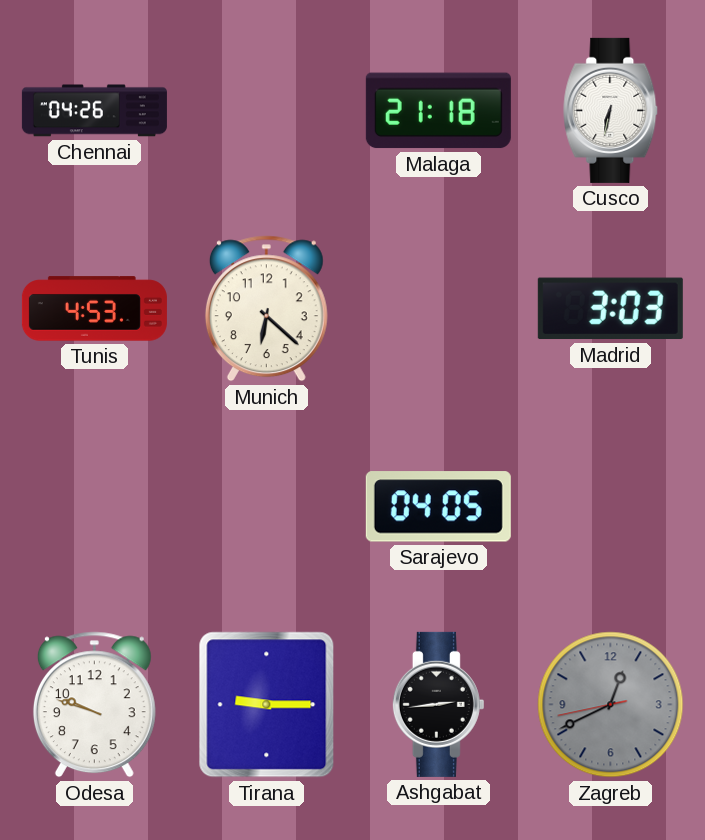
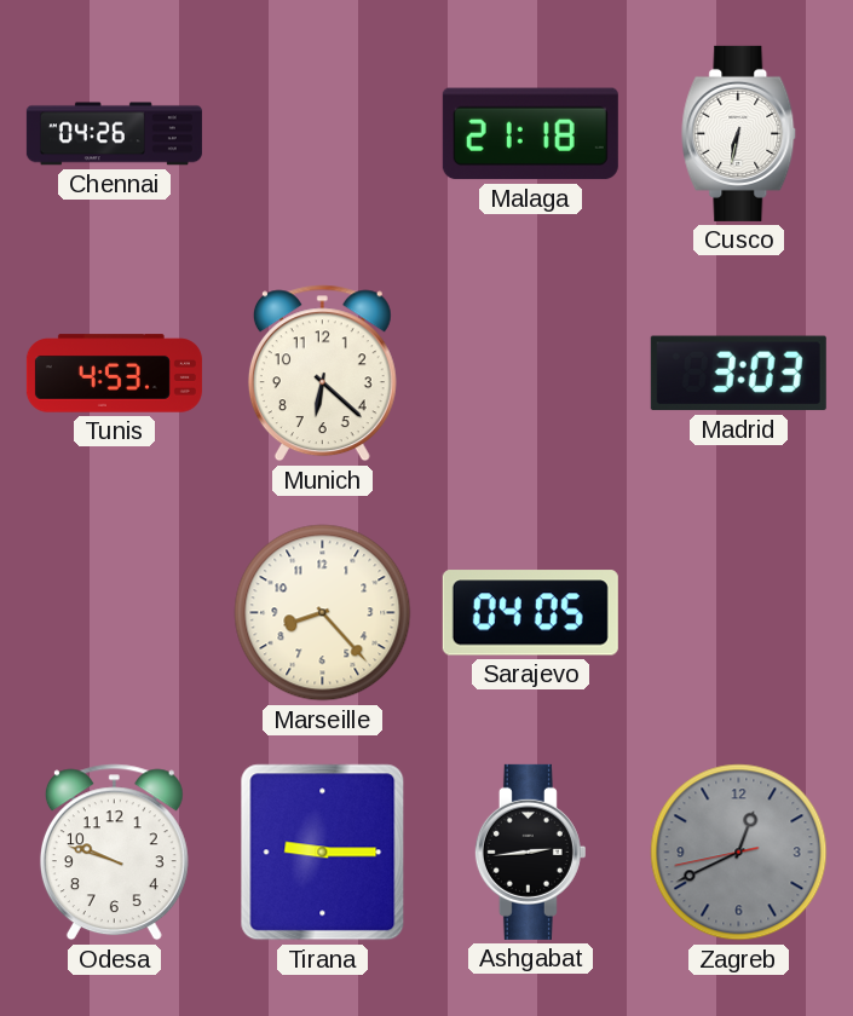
Marseille: none -> 8:23 (323, 613)
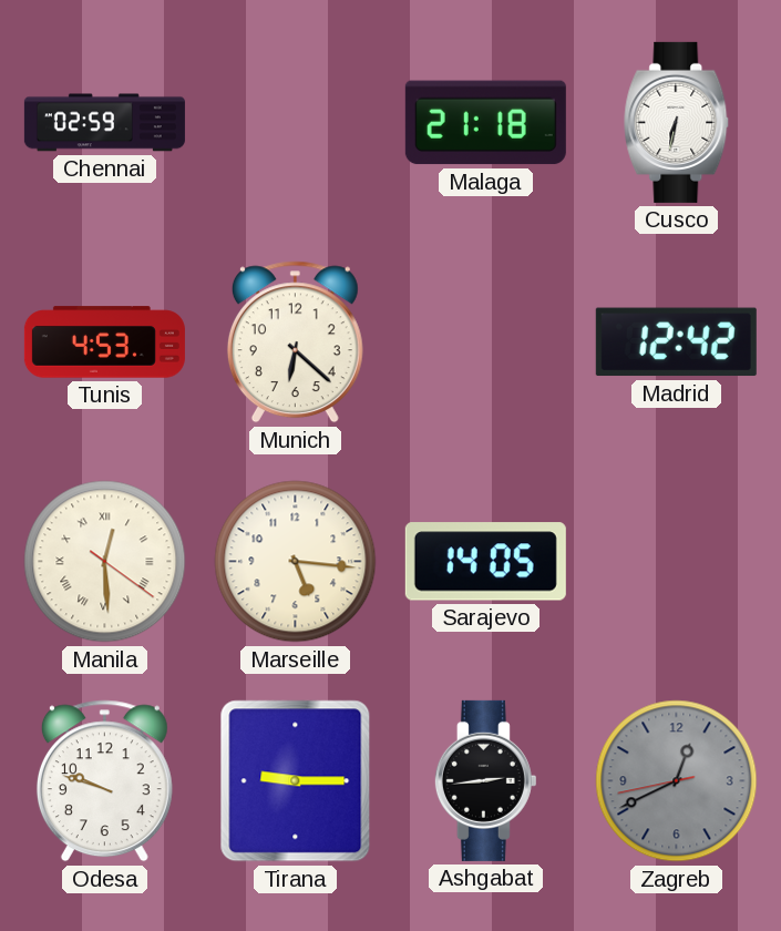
Chennai: 04:26 -> 02:59 (104, 123)
Madrid: 3:03 -> 12:42 (676, 342)
Manila: none -> 12:29 (105, 562)
Marseille: 8:23 -> 5:16 (296, 562)
Sarajevo: 04:05 -> 14:05 (485, 562)
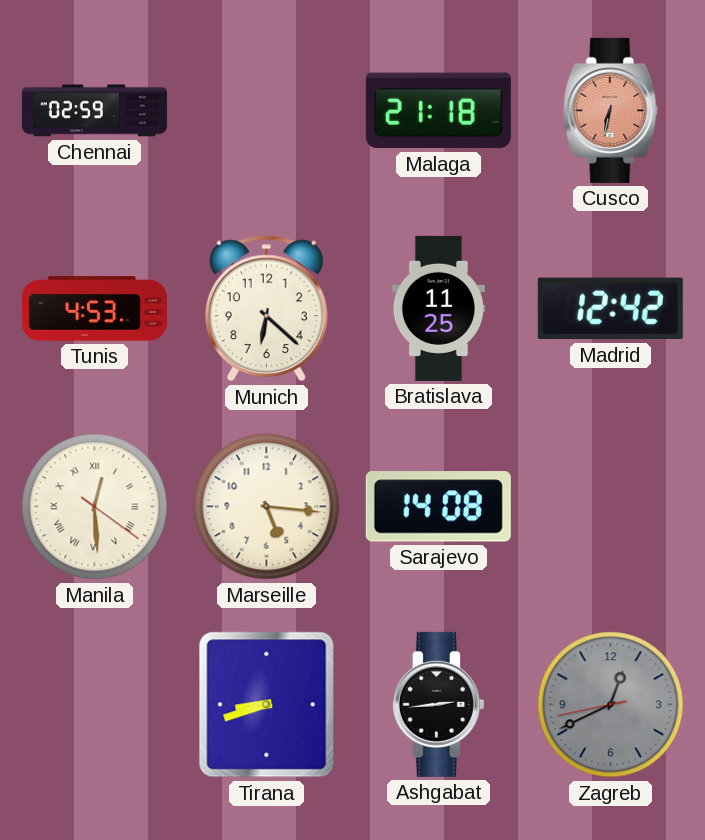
Cusco dial: white -> salmon (611, 110)
Bratislava: none -> 11:25 (438, 308)
Sarajevo: 14:05 -> 14:08 (438, 507)
Odesa: 9:48 -> none (104, 781)
Tirana: 9:15 -> 8:42 (267, 705)
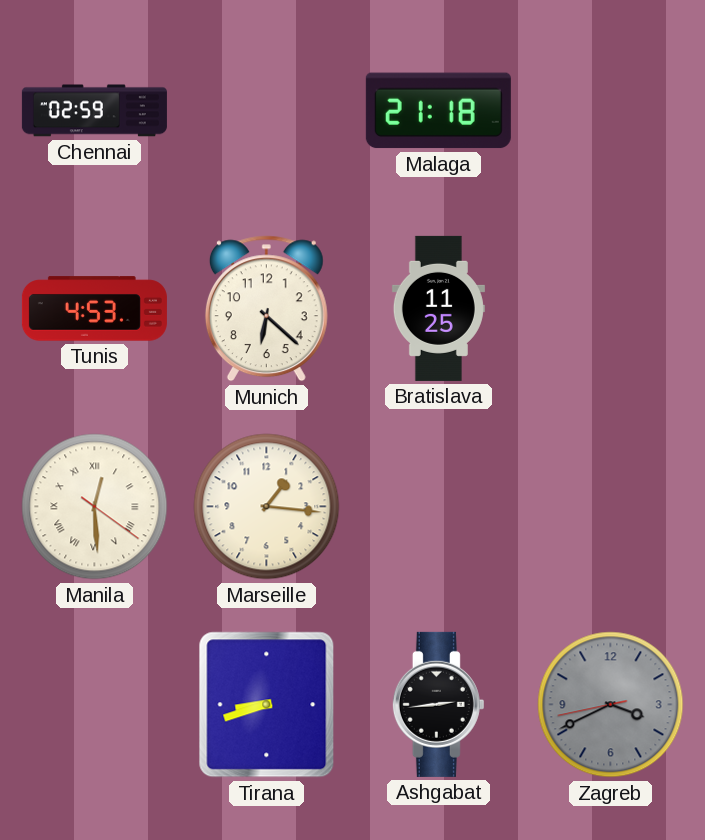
Cusco: 6:32 -> none (611, 110)
Madrid: 12:42 -> none (610, 309)
Marseille: 5:16 -> 1:16 (267, 507)
Sarajevo: 14:08 -> none (438, 507)
Zagreb: 12:40 -> 3:40 (611, 705)
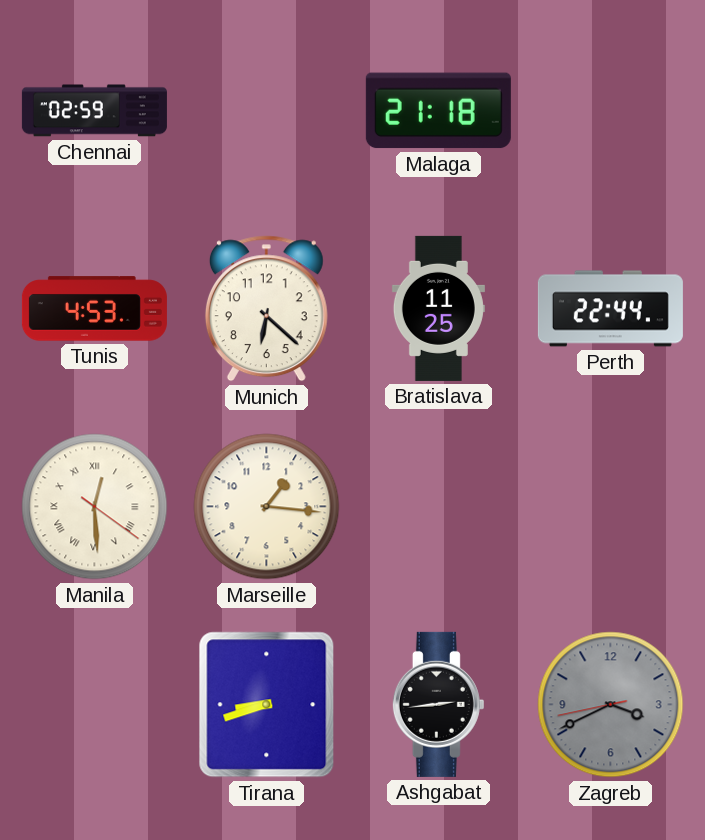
Perth: none -> 22:44 (610, 309)
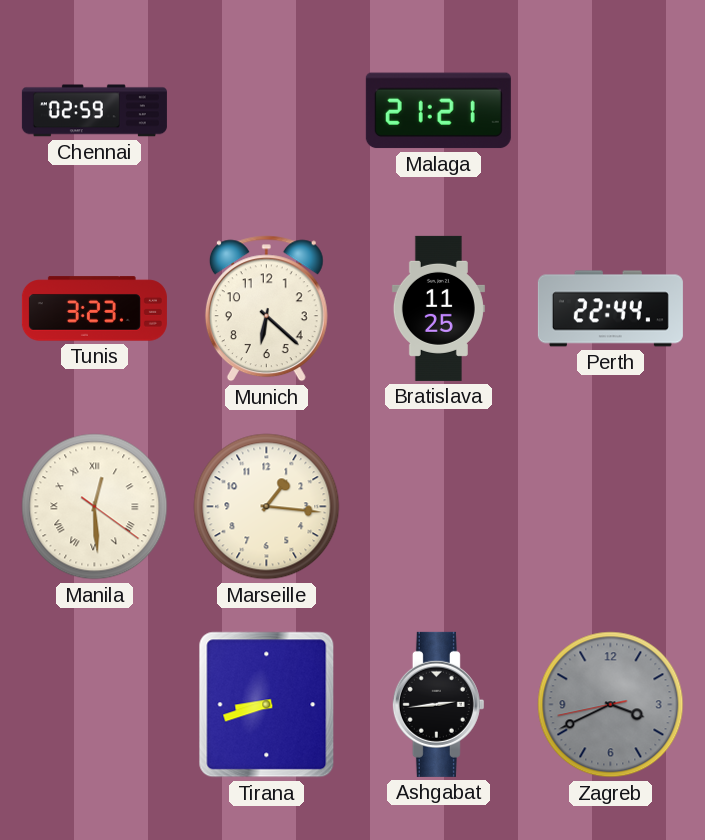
Malaga: 21:18 -> 21:21 (438, 111)
Tunis: 4:53 -> 3:23 (94, 309)
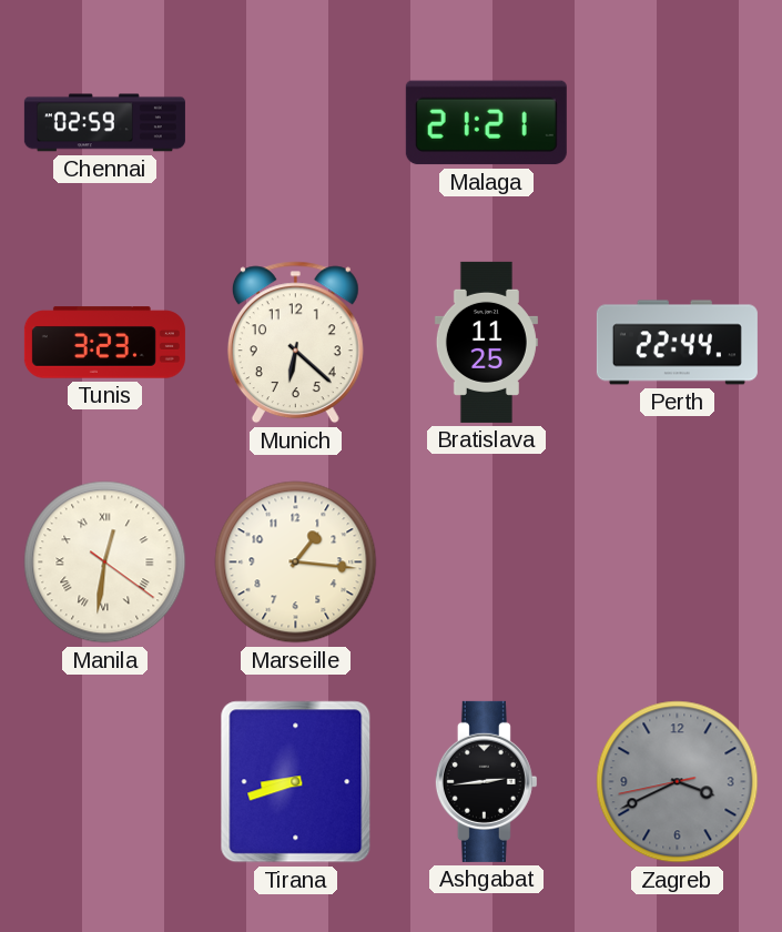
Manila: 12:29 -> 12:31 (105, 563)
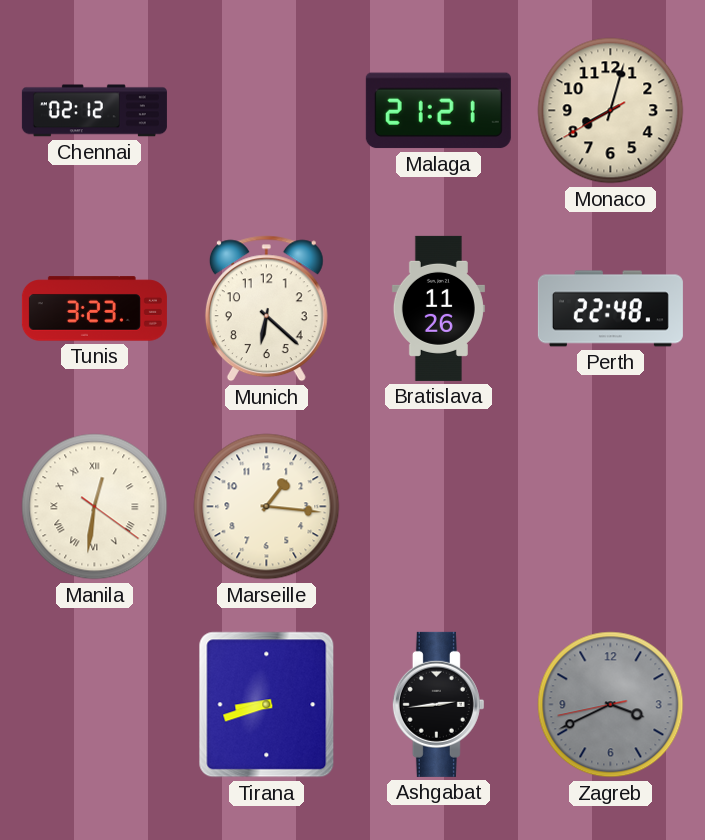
Chennai: 02:59 -> 02:12 (94, 111)
Monaco: none -> 8:02 (611, 111)
Bratislava: 11:25 -> 11:26 (438, 308)
Perth: 22:44 -> 22:48 (610, 309)
